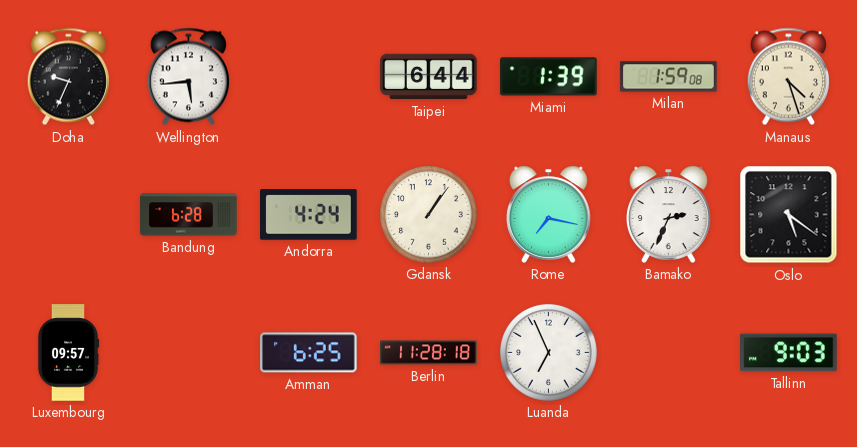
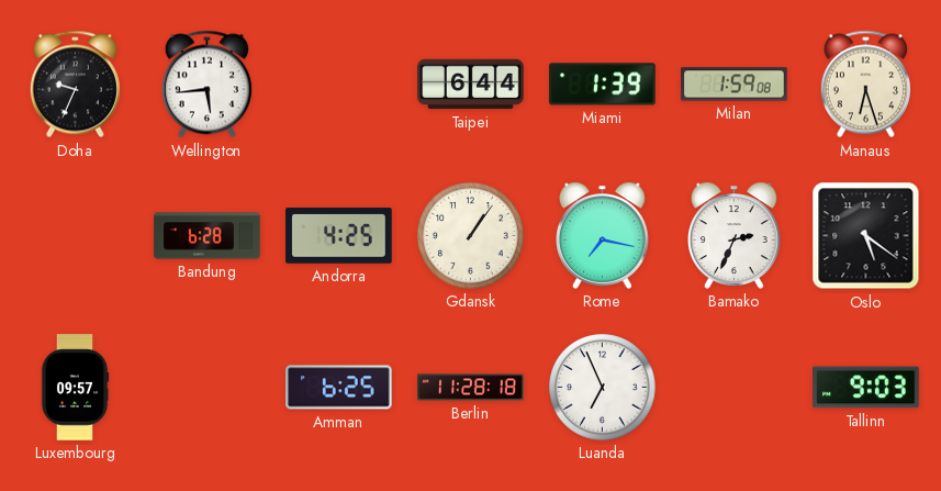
Manaus: 4:27 -> 6:27 (865, 85)
Andorra: 4:24 -> 4:25 (339, 236)
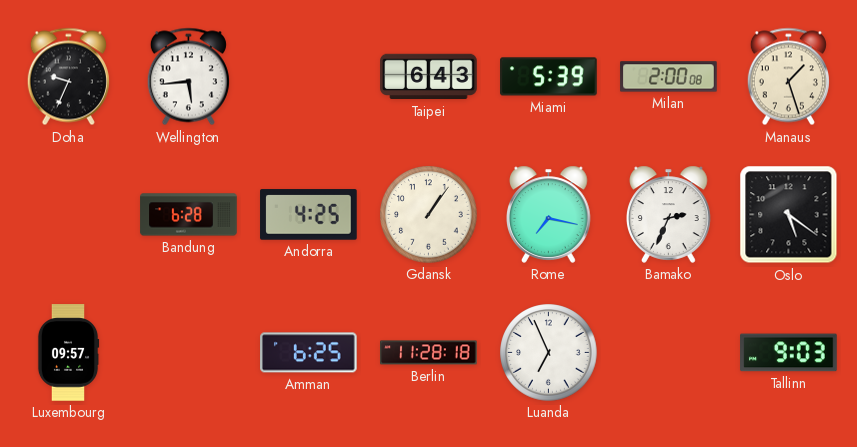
Taipei: 6:44 -> 6:43 (429, 77)
Miami: 1:39 -> 5:39 (549, 77)
Milan: 1:59 -> 2:00 (669, 77)
Manaus: 6:27 -> 1:27 (788, 77)
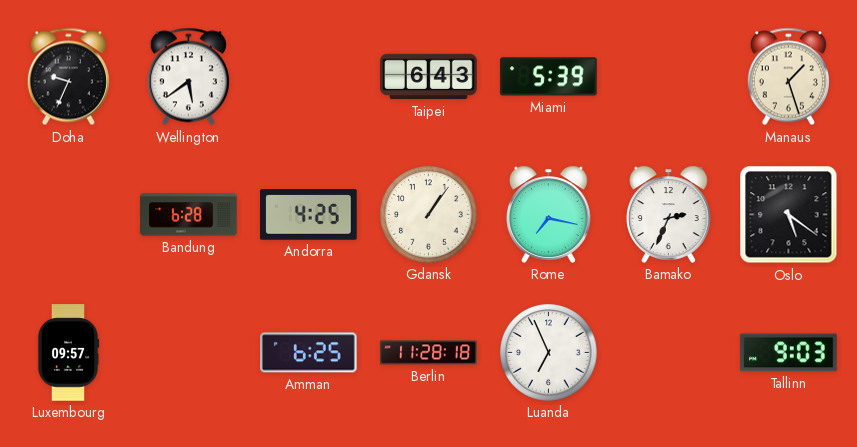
Wellington: 5:44 -> 5:39 (188, 77)
Milan: 2:00 -> none (669, 77)
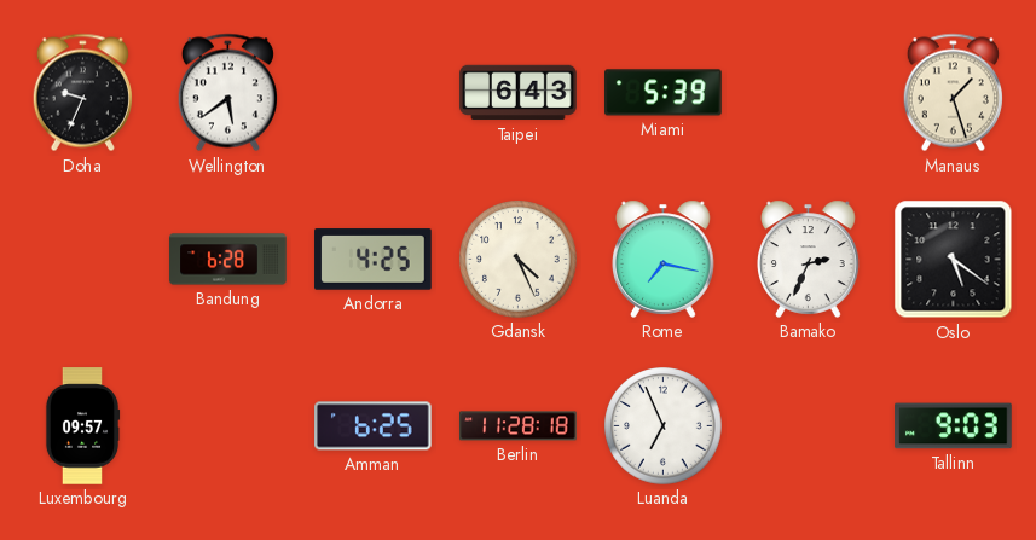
Gdansk: 1:06 -> 4:26 (519, 260)
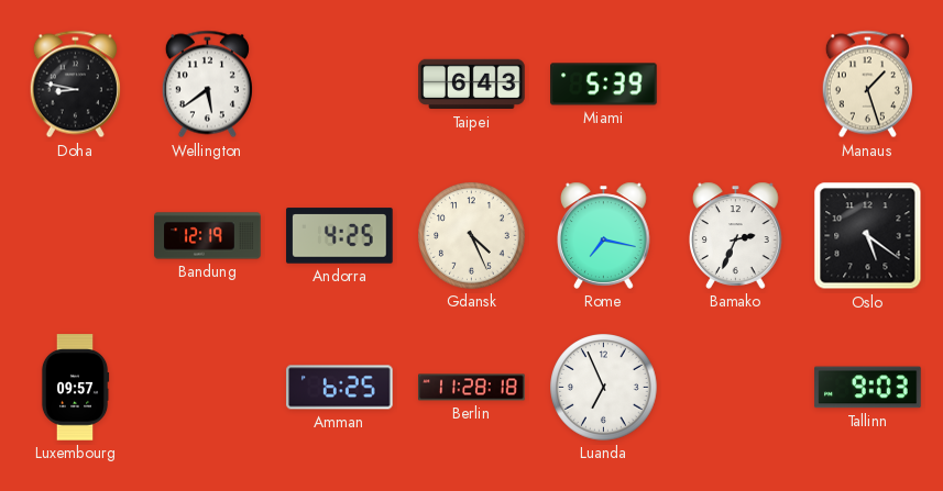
Doha: 9:34 -> 8:47 (75, 85)
Bandung: 6:28 -> 12:19 (208, 236)
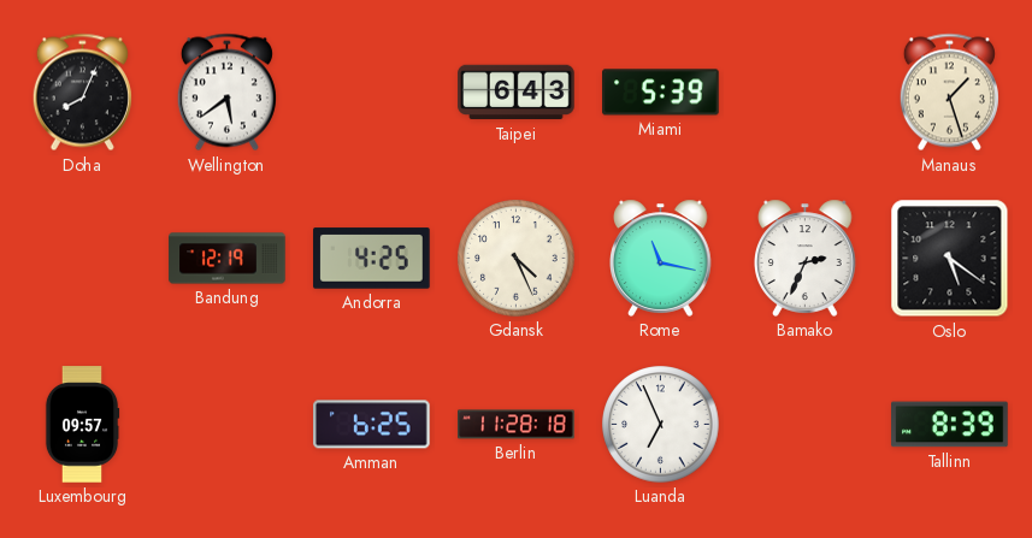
Doha: 8:47 -> 8:04 (82, 93)
Rome: 7:17 -> 11:17 (661, 258)
Tallinn: 9:03 -> 8:39 (950, 425)
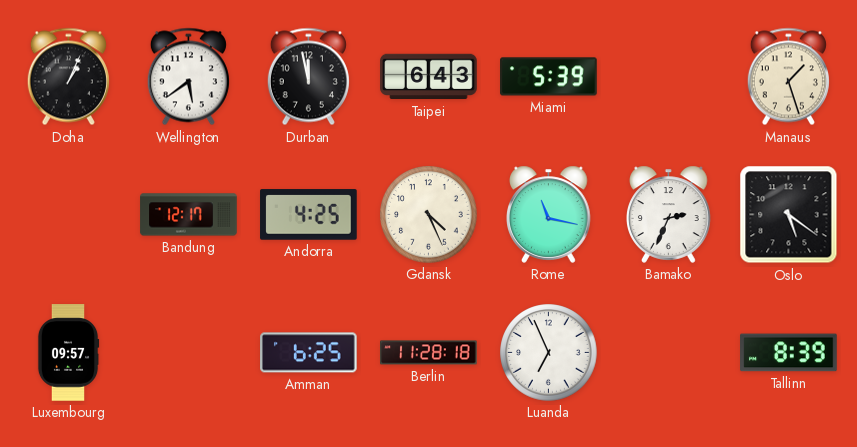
Doha: 8:04 -> 1:04 (68, 77)
Durban: none -> 11:58 (308, 77)
Bandung: 12:19 -> 12:17 (189, 215)
